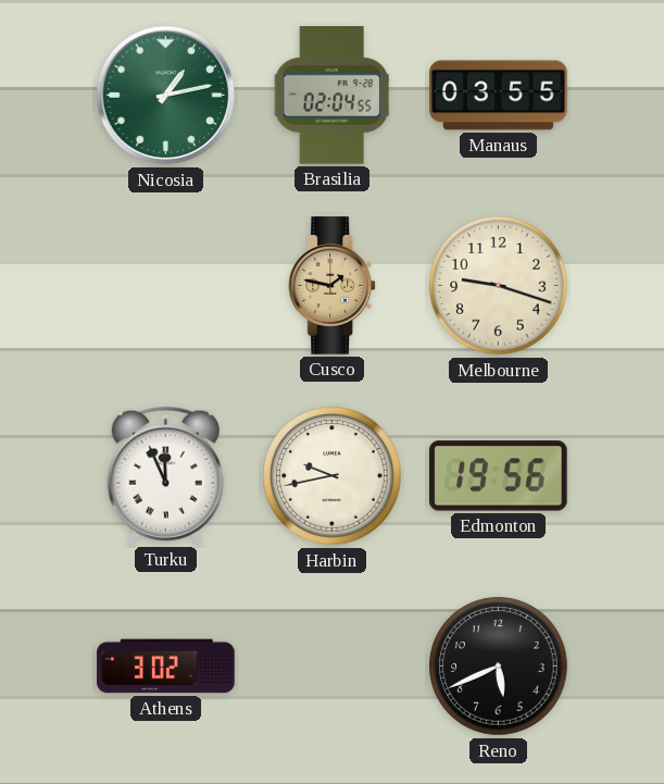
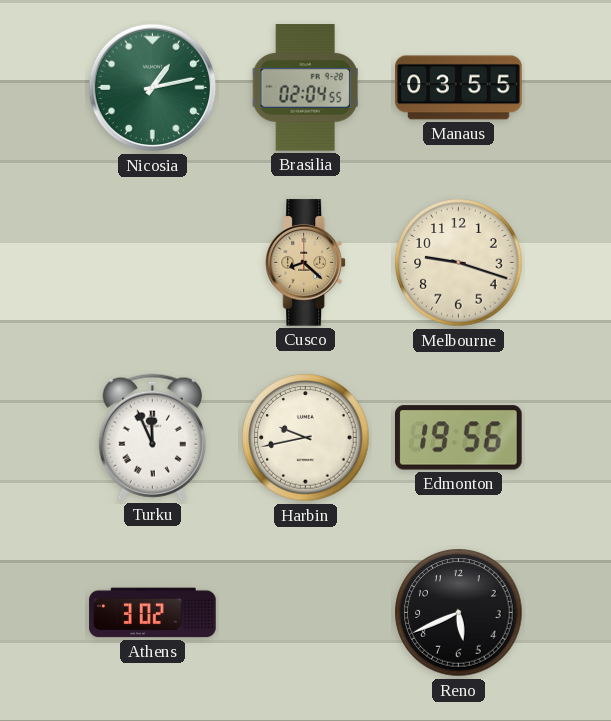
Cusco: 1:47 -> 8:22 (306, 263)
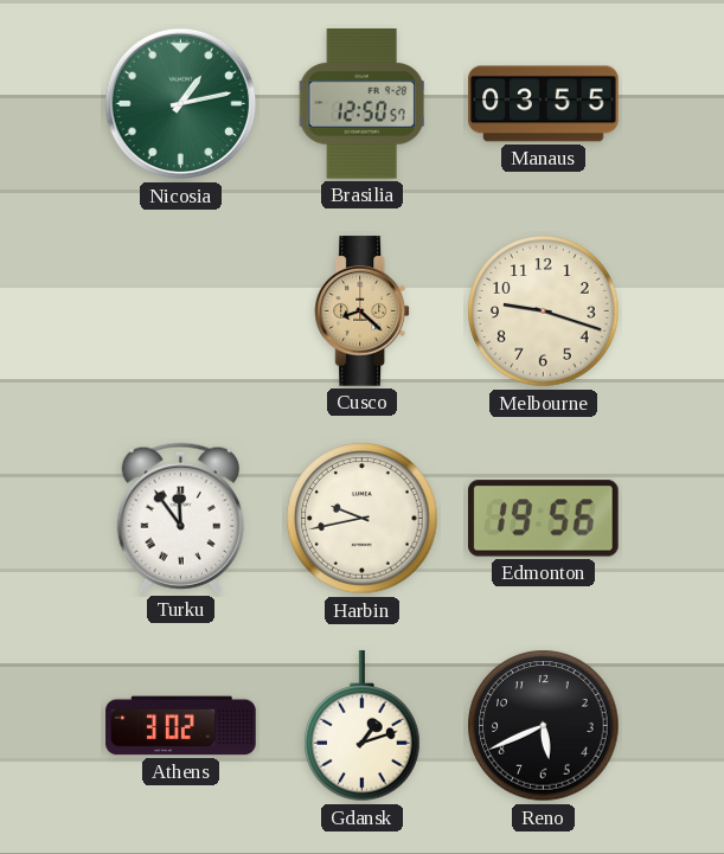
Brasilia: 02:04 -> 12:50 (361, 104)
Turku: 11:56 -> 11:54 (180, 518)
Gdansk: none -> 1:12 (363, 726)
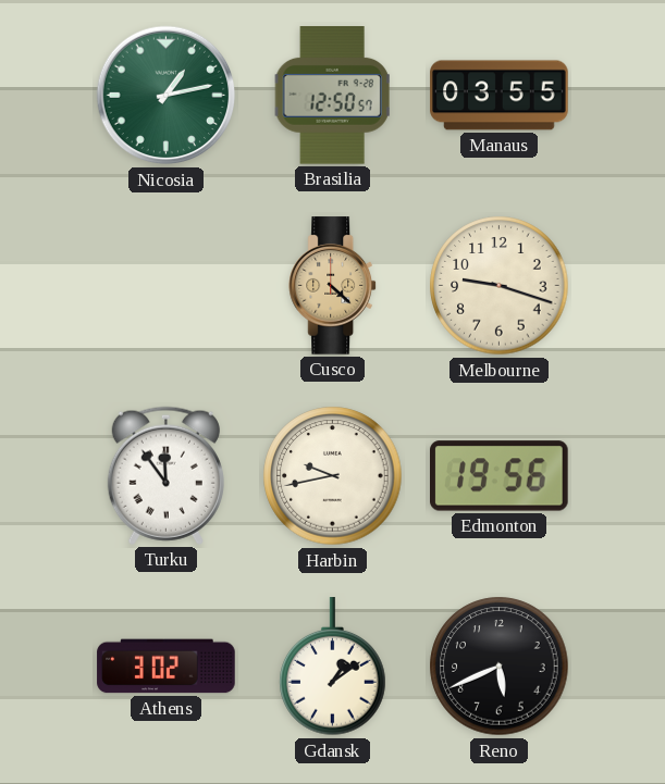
Cusco: 8:22 -> 4:22 (333, 286)
Gdansk: 1:12 -> 1:09 (333, 667)
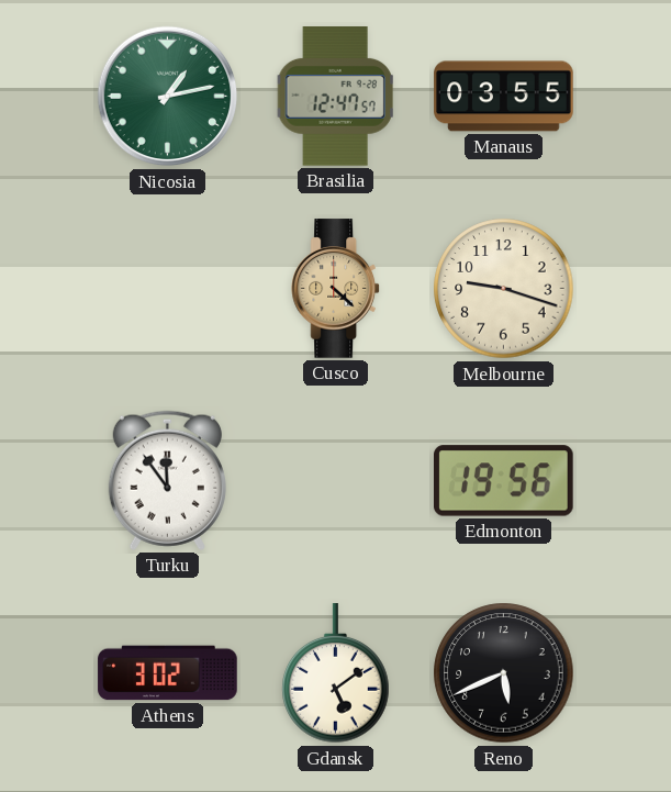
Brasilia: 12:50 -> 12:47 (335, 97)
Harbin: 9:43 -> none (333, 476)
Gdansk: 1:09 -> 5:09 (336, 673)
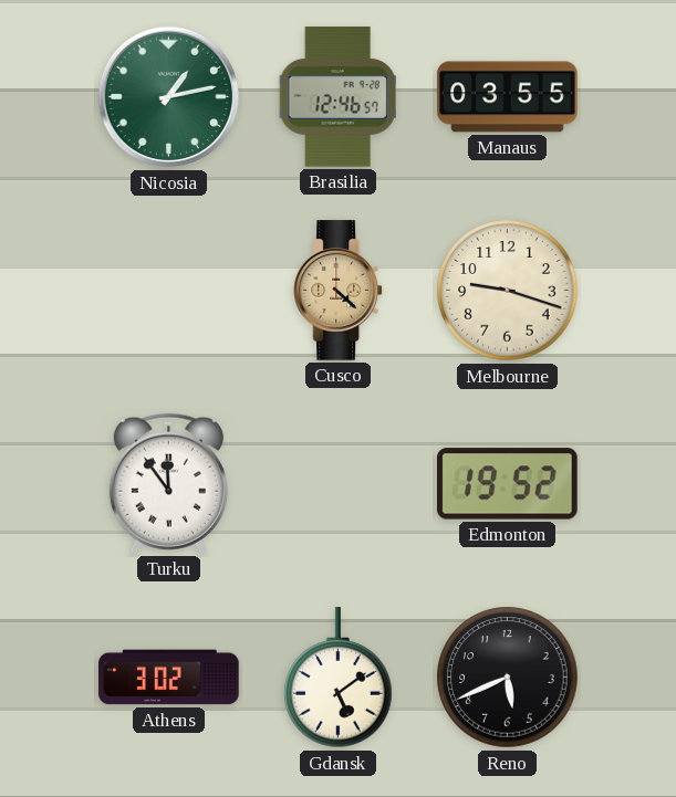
Brasilia: 12:47 -> 12:46 (337, 97)
Edmonton: 19:56 -> 19:52 (508, 484)
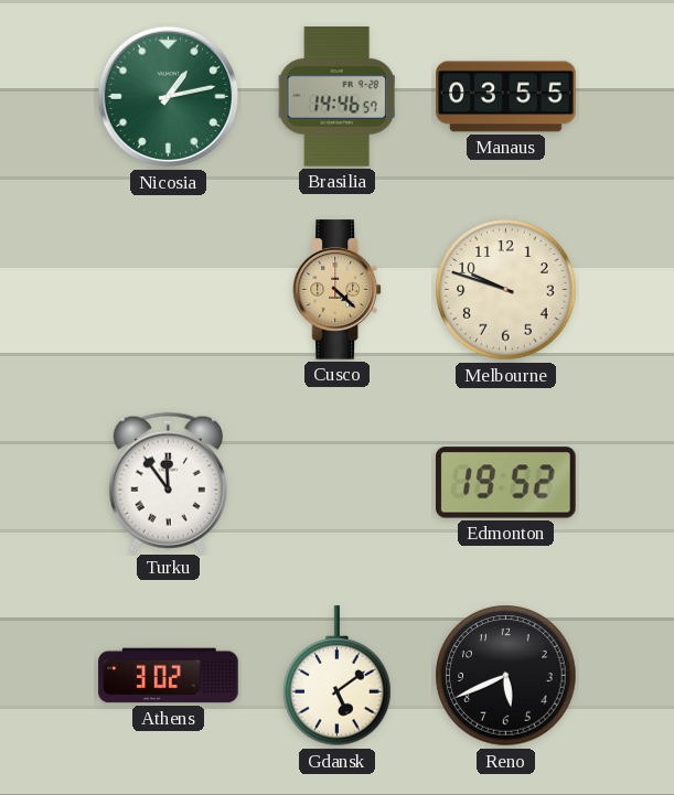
Brasilia: 12:46 -> 14:46 (336, 97)
Melbourne: 9:18 -> 9:48 (506, 290)
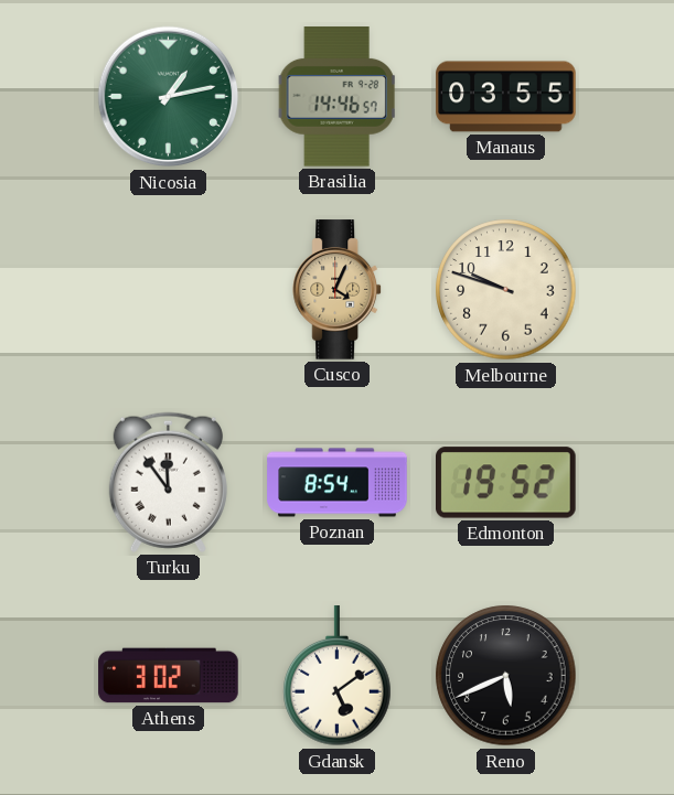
Cusco: 4:22 -> 4:04 (338, 290)
Poznan: none -> 8:54 (338, 483)
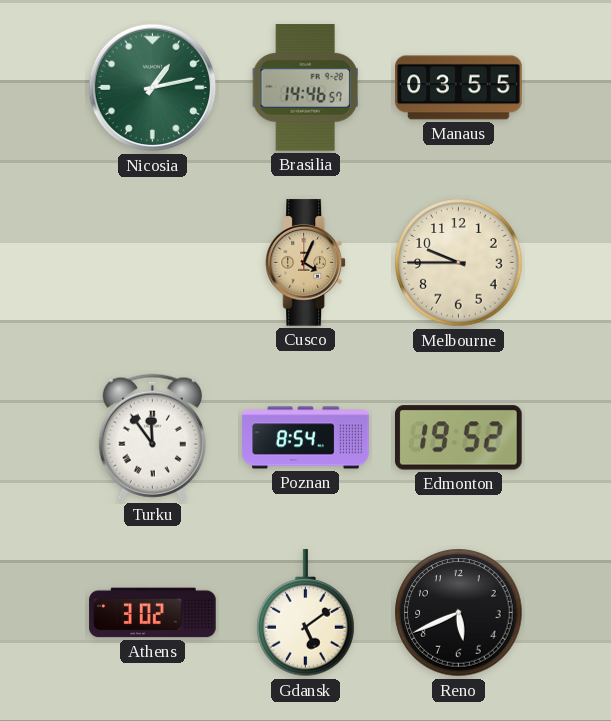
Melbourne: 9:48 -> 9:45 (459, 263)
